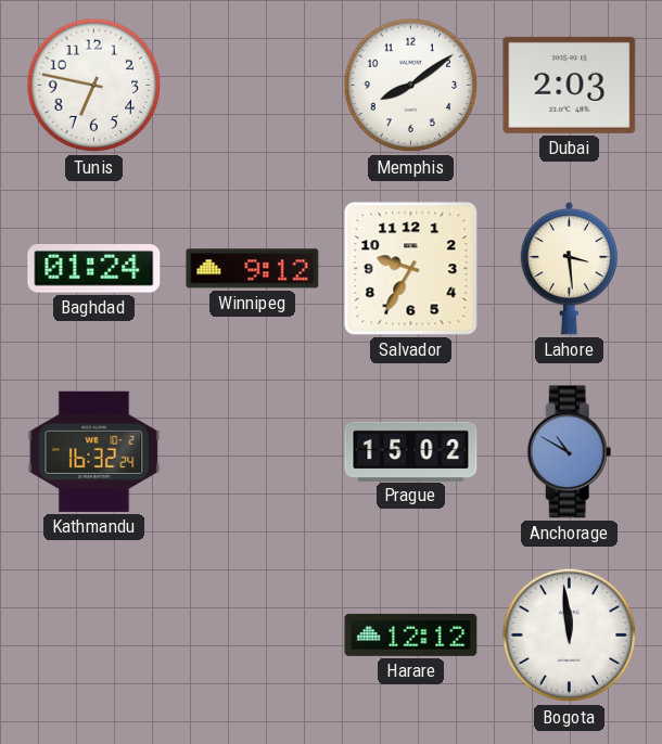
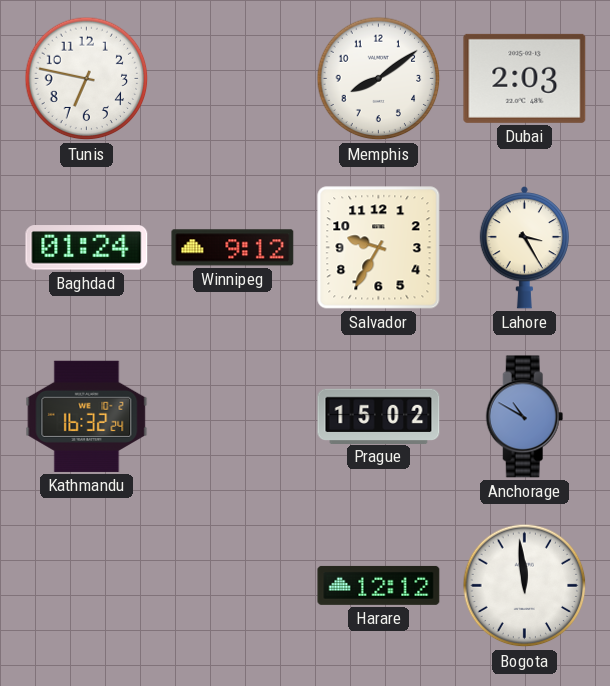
Lahore: 3:29 -> 3:25 (524, 248)
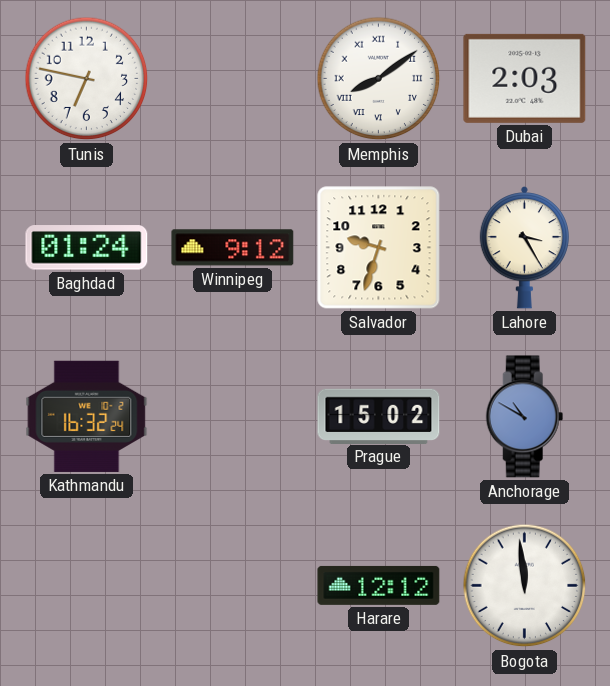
Memphis numerals: Arabic -> Roman (379, 79)
Salvador: 9:35 -> 9:33 (379, 248)
